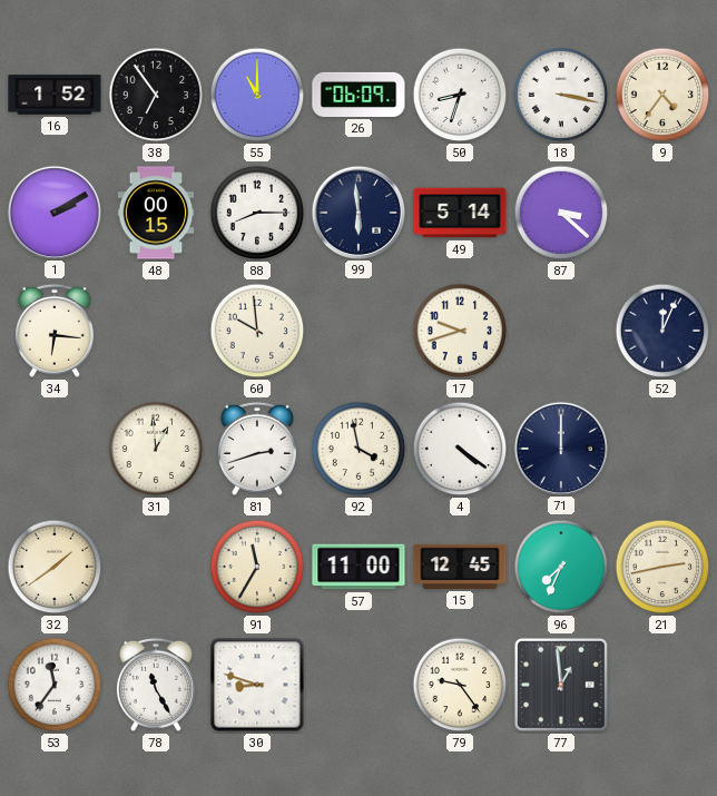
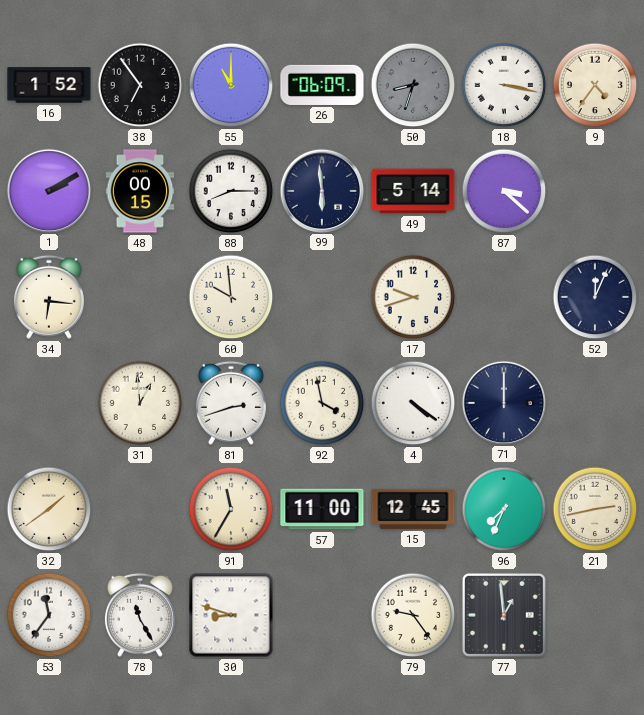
50 dial: white -> grey (413, 85)
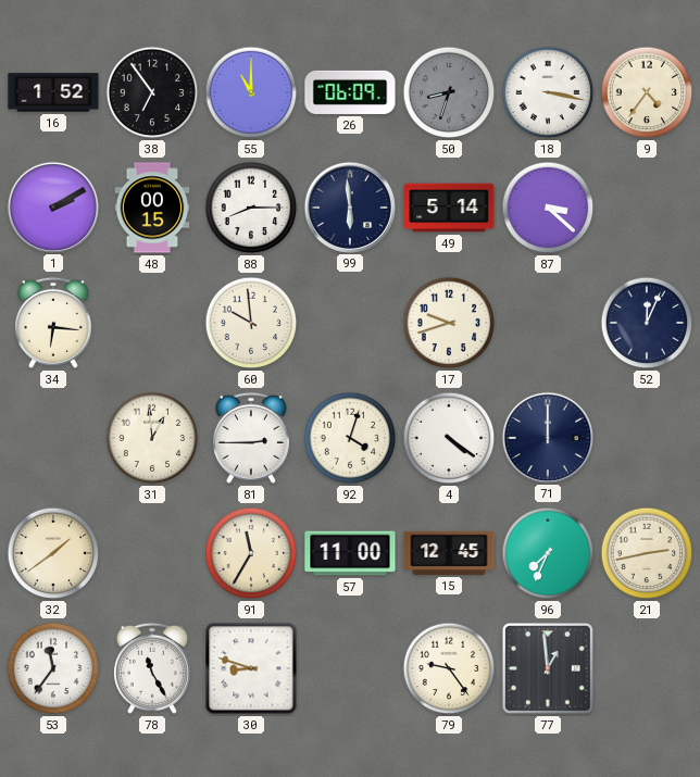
81: 2:42 -> 2:45 (251, 438)
92: 3:58 -> 4:03 (350, 438)
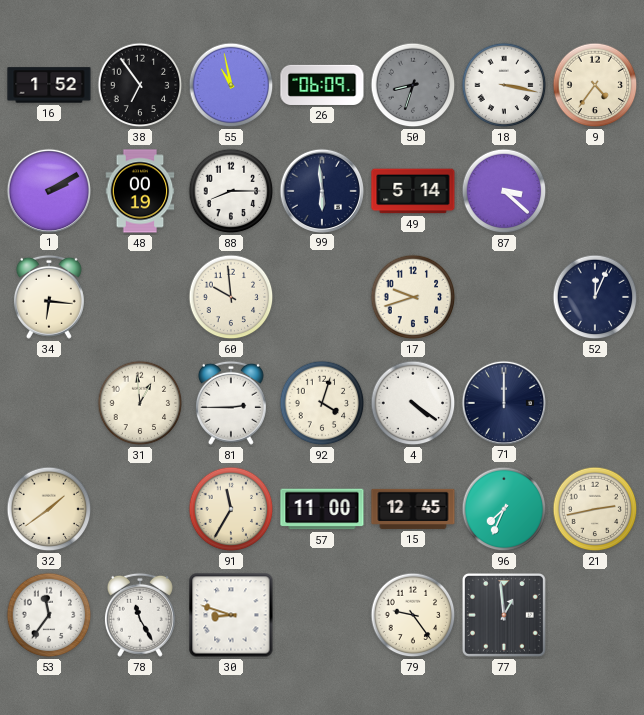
55: 11:00 -> 10:58 (231, 85)
48: 00:15 -> 00:19 (140, 191)
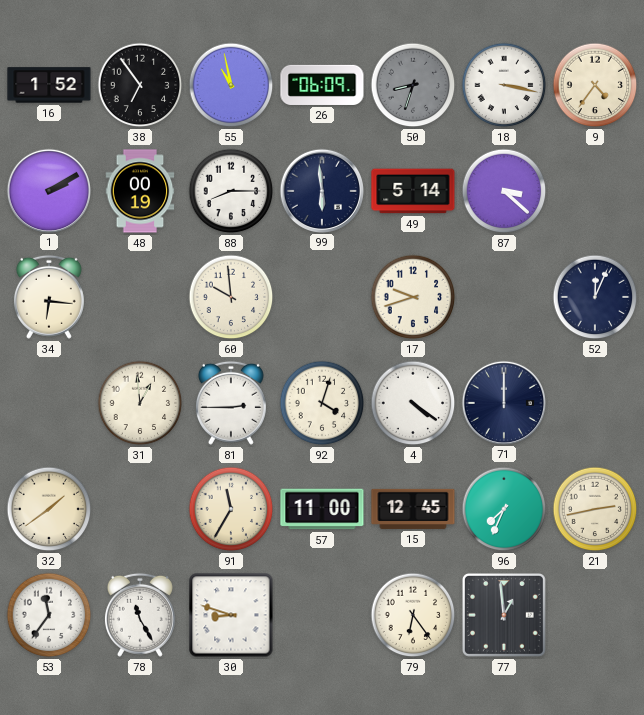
79: 9:24 -> 6:24 (413, 615)
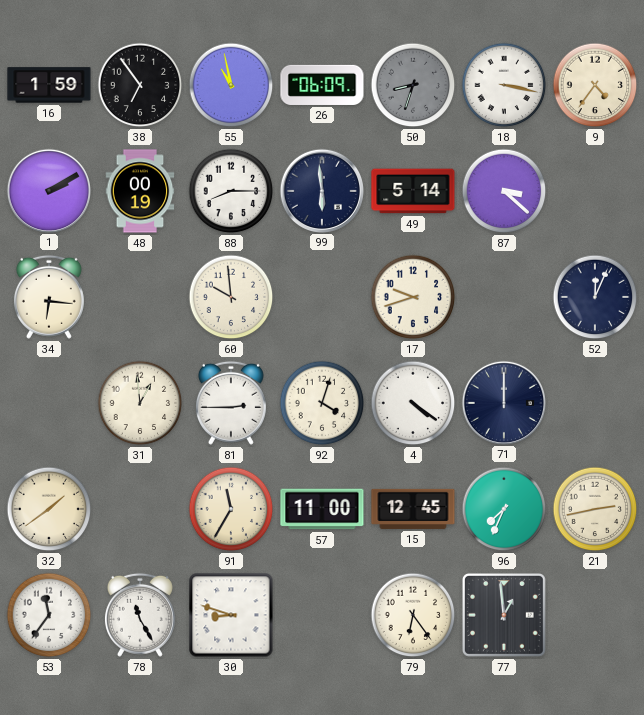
16: 1:52 -> 1:59 (49, 85)
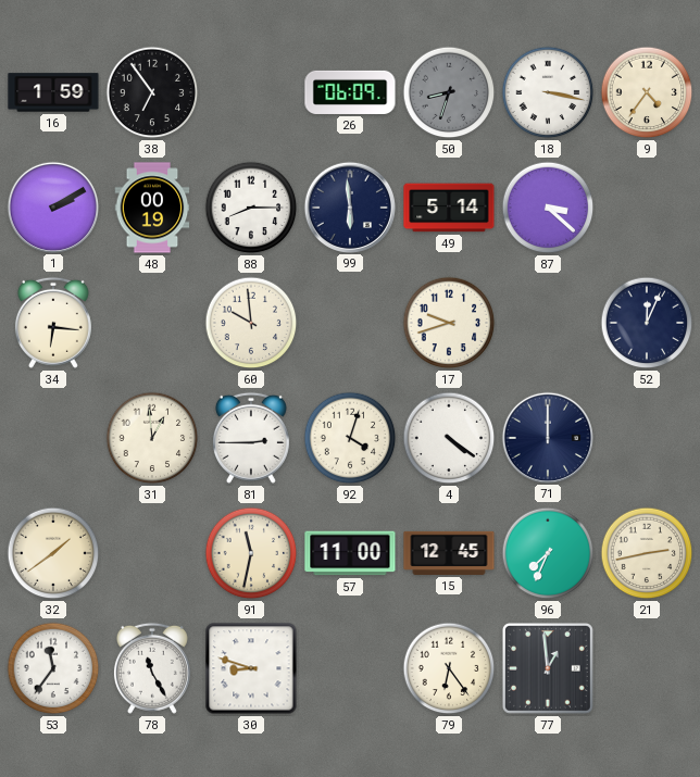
55: 10:58 -> none (231, 85)
91: 11:35 -> 11:32 (251, 553)
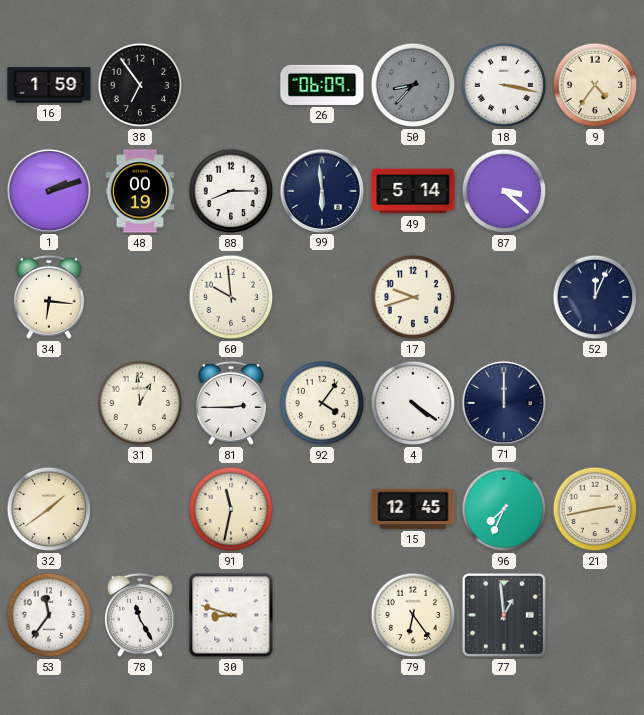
50: 8:33 -> 8:37 (413, 85)
1: 2:10 -> 2:12 (48, 190)
92: 4:03 -> 4:06 (322, 403)
57: 11:00 -> none (350, 553)
